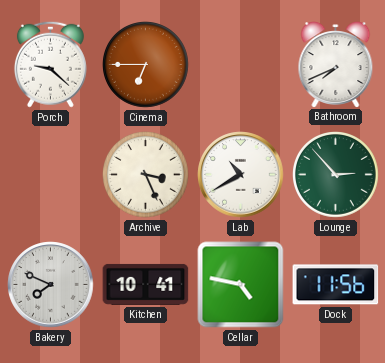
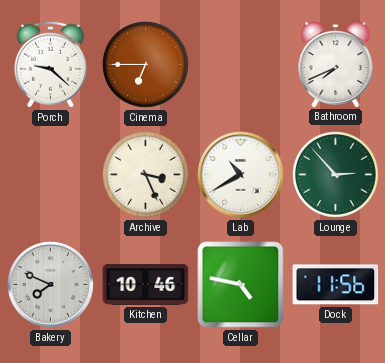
Kitchen: 10:41 -> 10:46 (146, 284)
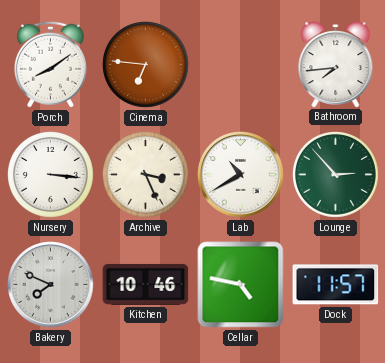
Porch: 9:22 -> 8:09 (50, 64)
Cinema: 6:45 -> 6:46 (146, 65)
Bathroom: 7:41 -> 7:44 (336, 65)
Nursery: none -> 3:16 (51, 175)
Dock: 11:56 -> 11:57 (336, 285)
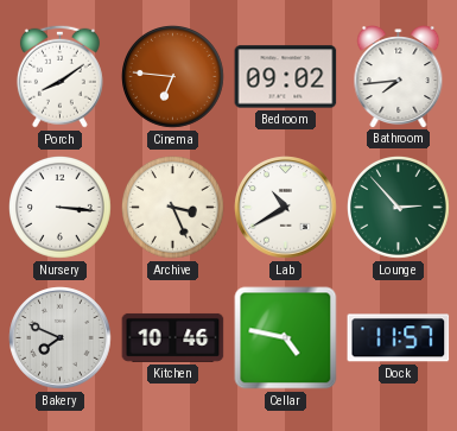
Bedroom: none -> 09:02 (286, 77)
